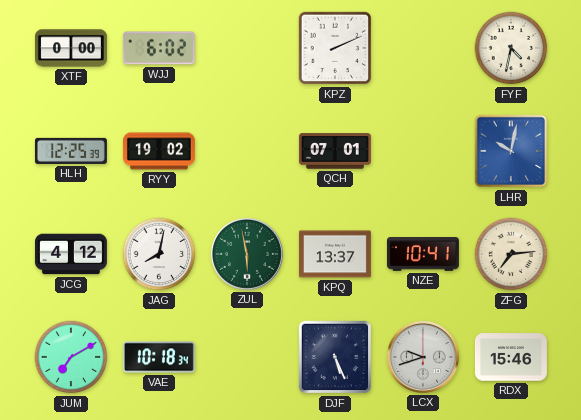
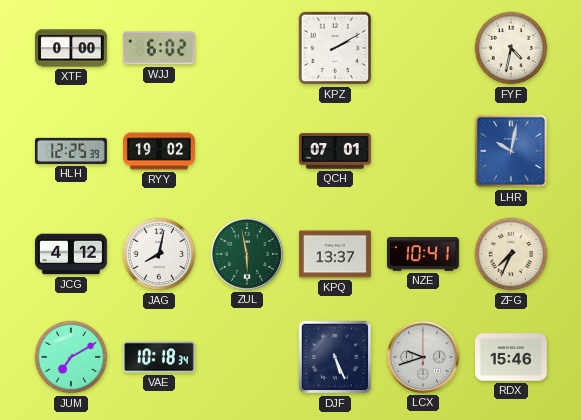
KPZ: 2:11 -> 2:10 (335, 48)
ZFG: 7:14 -> 7:34 (511, 254)
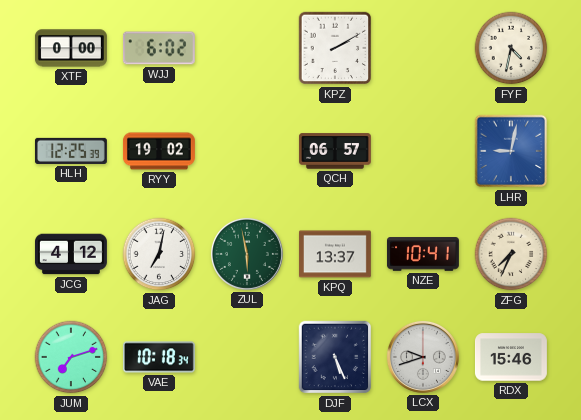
QCH: 07:01 -> 06:57 (335, 151)
LHR: 10:02 -> 9:02 (511, 151)
JAG: 8:02 -> 7:02 (159, 254)
JUM: 7:10 -> 7:12 (71, 357)
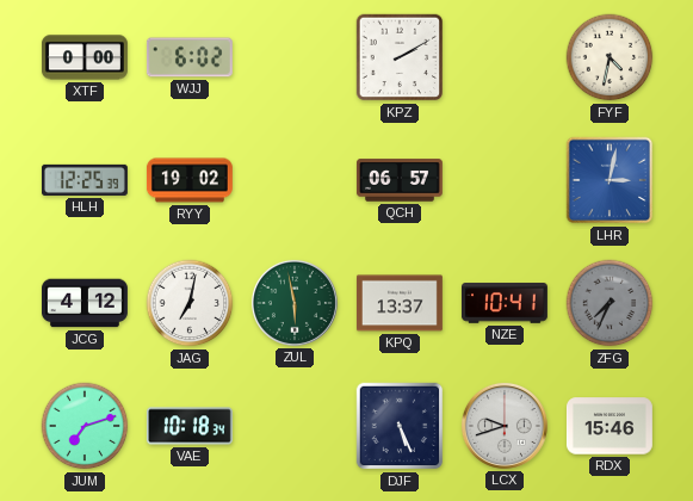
LHR: 9:02 -> 3:02 (610, 180)
ZFG dial: cream -> grey (610, 303)
